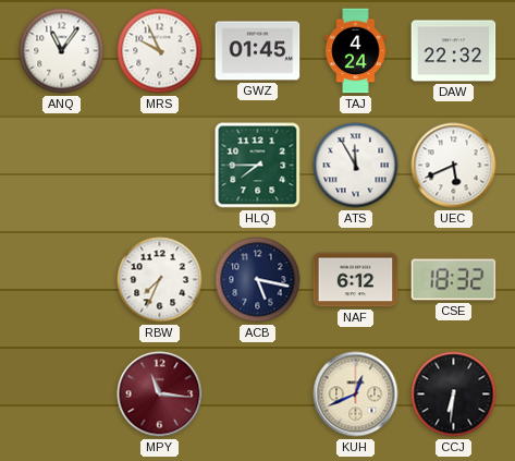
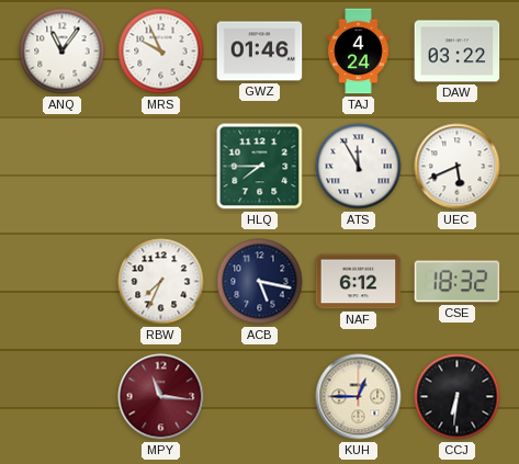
GWZ: 01:45 -> 01:46 (260, 52)
DAW: 22:32 -> 03:22 (458, 52)
KUH: 12:41 -> 12:45 (359, 397)
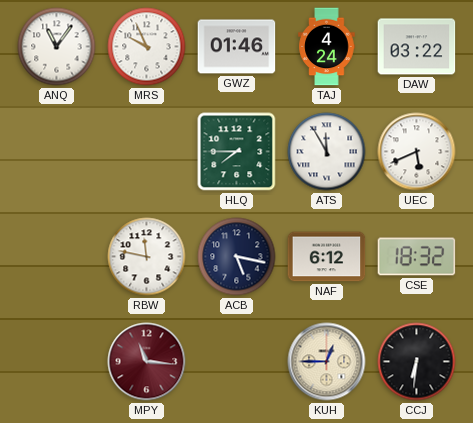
RBW: 7:34 -> 11:47 (147, 257)
